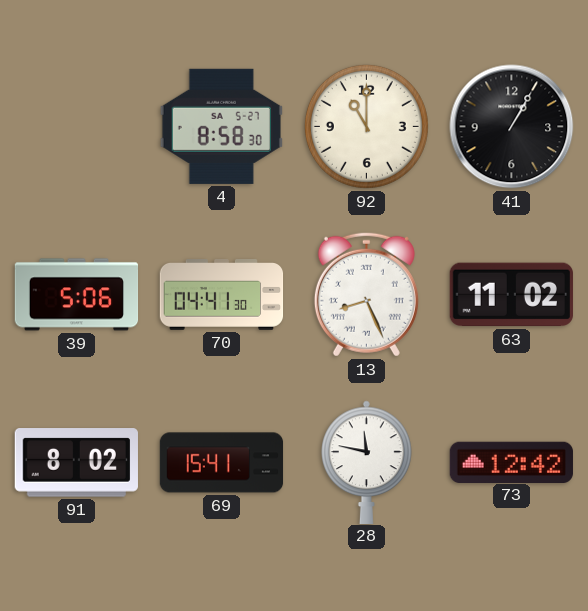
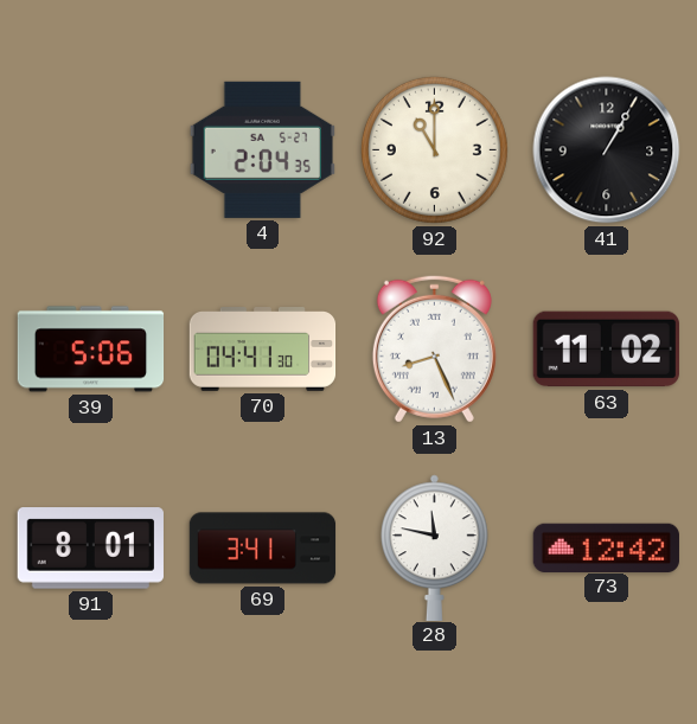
4: 8:58 -> 2:04 (262, 149)
91: 8:02 -> 8:01 (90, 549)
69: 15:41 -> 3:41 (263, 549)
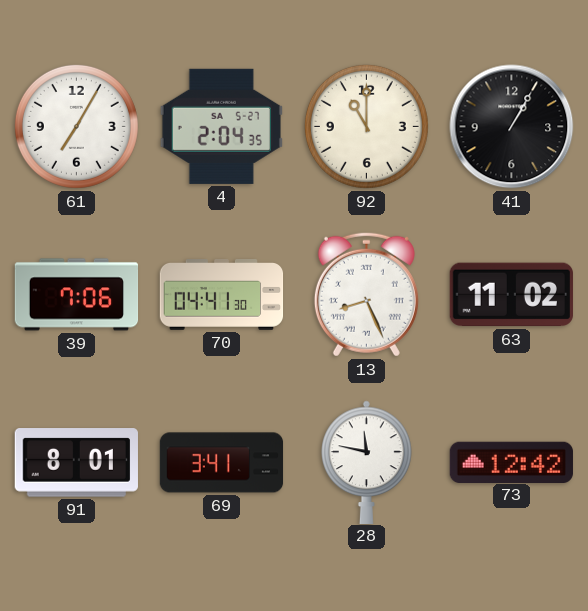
61: none -> 7:05 (76, 126)
39: 5:06 -> 7:06 (77, 295)
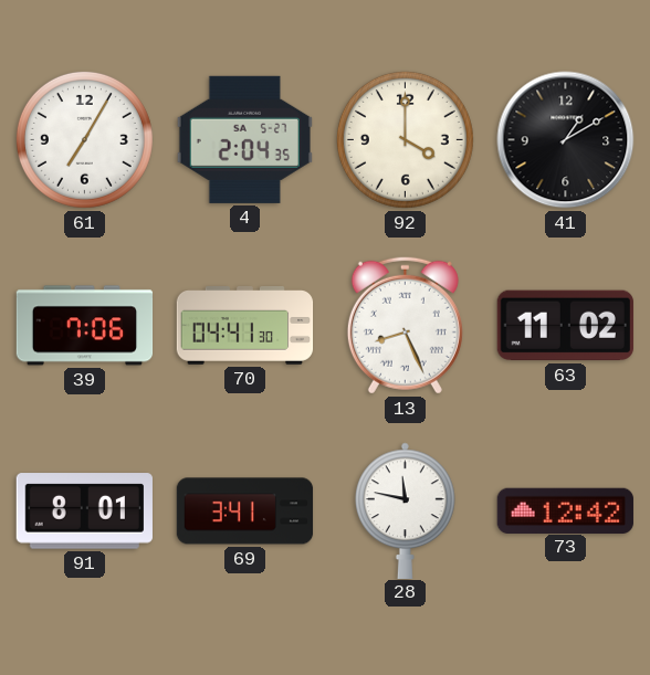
92: 11:00 -> 4:00 (405, 139)
41: 1:05 -> 1:10 (566, 140)
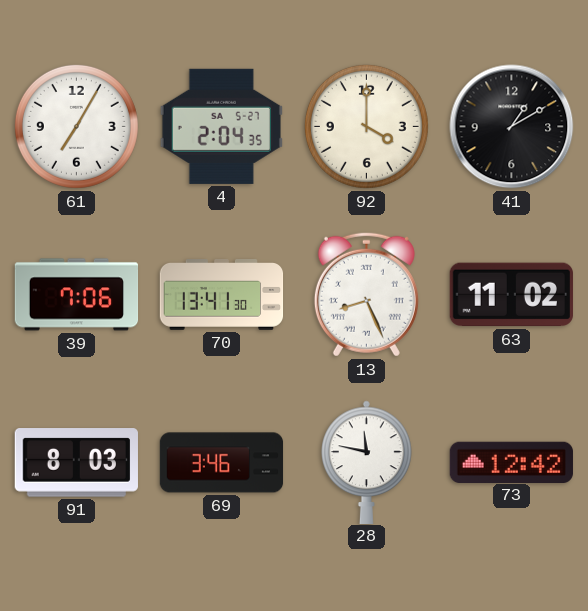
70: 04:41 -> 13:41 (222, 295)
91: 8:01 -> 8:03 (76, 463)
69: 3:41 -> 3:46 (222, 463)
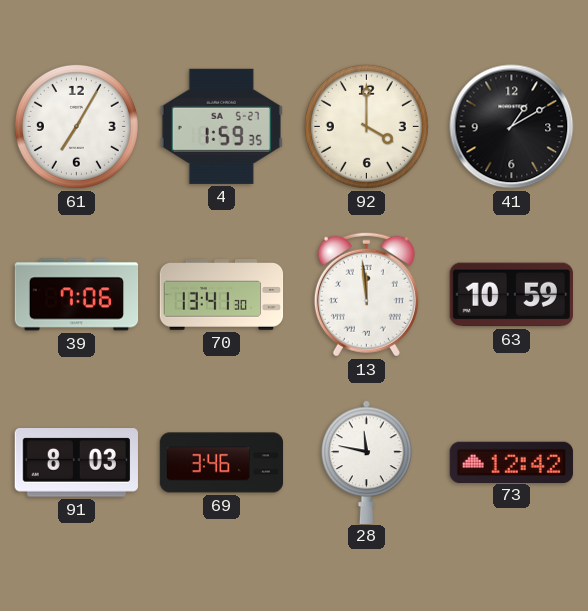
4: 2:04 -> 1:59 (221, 126)
13: 8:26 -> 11:59 (366, 294)
63: 11:02 -> 10:59 (511, 295)
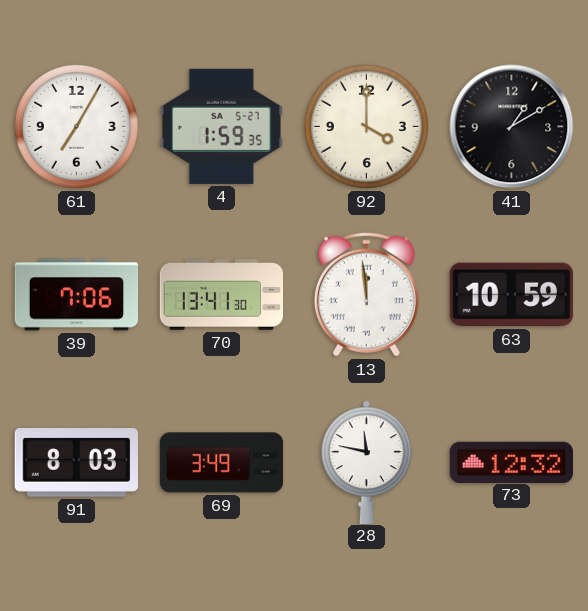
69: 3:46 -> 3:49 (222, 463)
73: 12:42 -> 12:32 (511, 462)
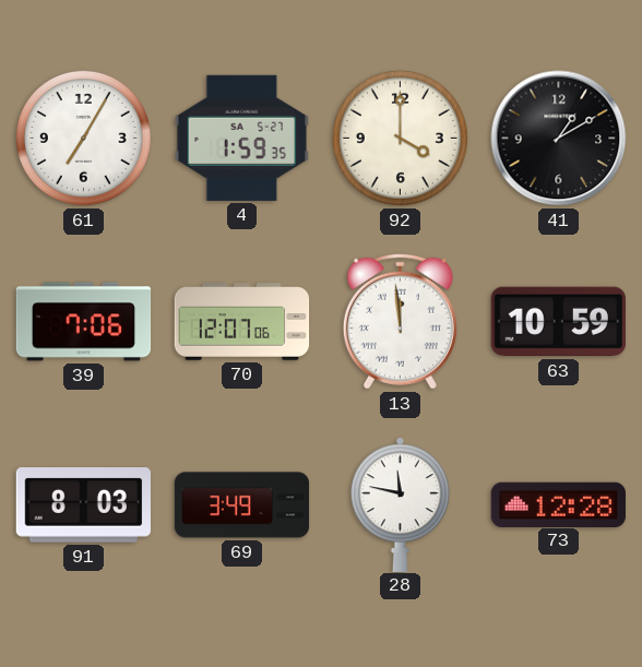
70: 13:41 -> 12:07 (242, 322)
73: 12:32 -> 12:28 (558, 504)
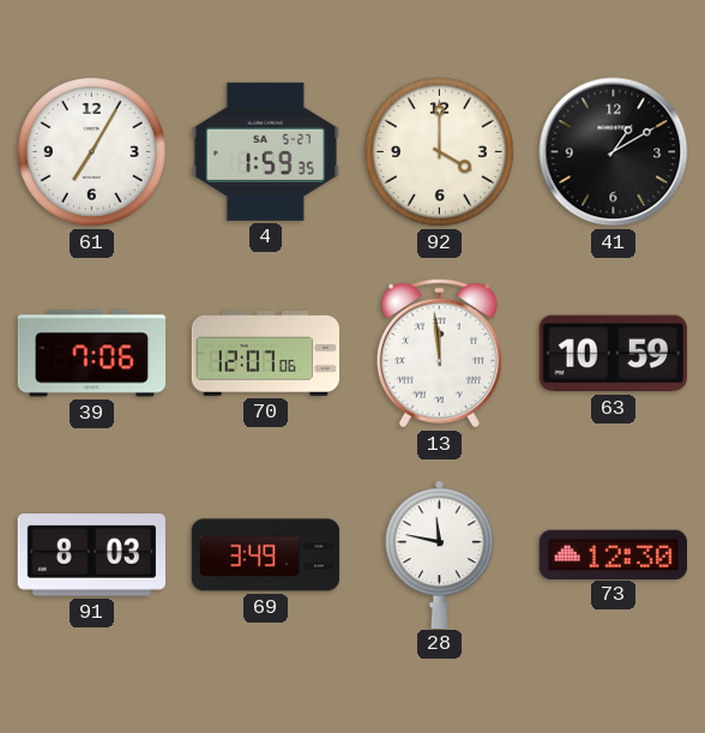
73: 12:28 -> 12:30 (613, 554)
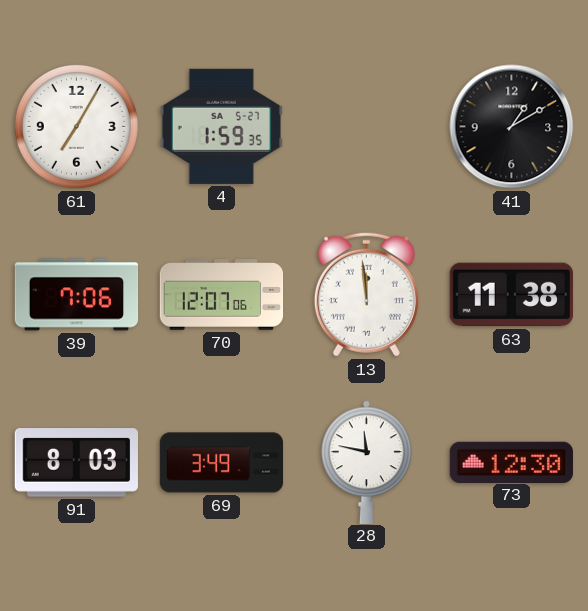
92: 4:00 -> none (439, 151)
63: 10:59 -> 11:38 (511, 295)
